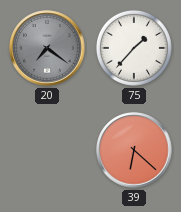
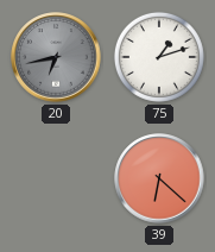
20: 7:21 -> 6:43 (56, 57)
75: 1:37 -> 1:12 (159, 57)
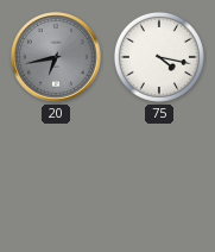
75: 1:12 -> 4:17 (159, 57)
39: 6:22 -> none (159, 178)
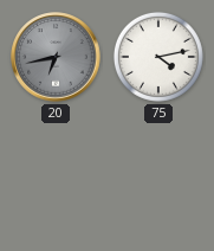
75: 4:17 -> 4:13 (158, 57)
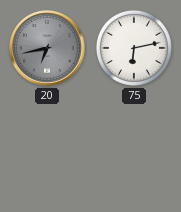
75: 4:13 -> 6:13 (134, 48)
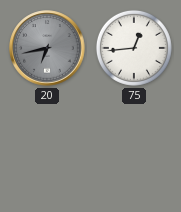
75: 6:13 -> 12:44 (134, 48)
